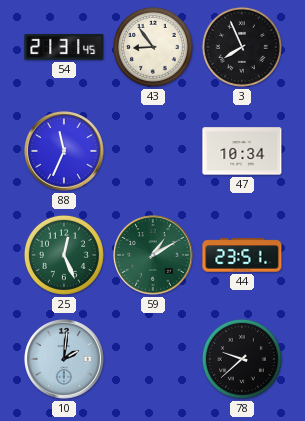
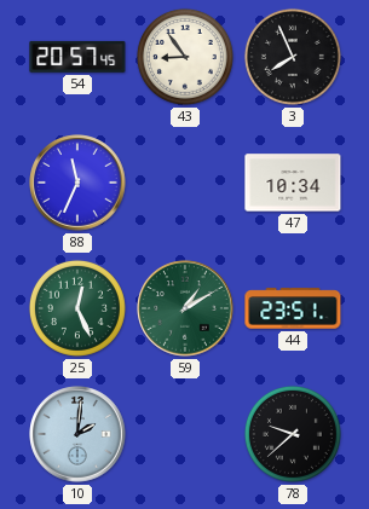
54: 21:31 -> 20:57 (77, 57)
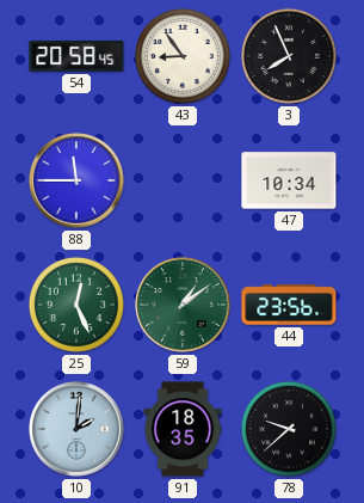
54: 20:57 -> 20:58 (76, 56)
88: 11:34 -> 11:45 (76, 180)
59: 1:10 -> 1:09 (183, 305)
44: 23:51 -> 23:56 (289, 305)
91: none -> 18:35 (183, 429)
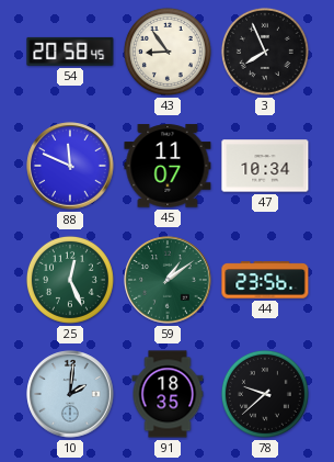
88: 11:45 -> 11:49 (70, 166)
45: none -> 11:07 (168, 166)
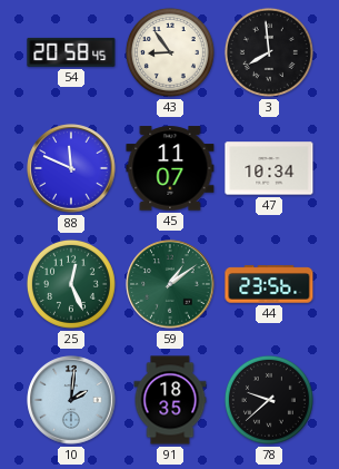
3: 7:56 -> 7:59 (269, 52)
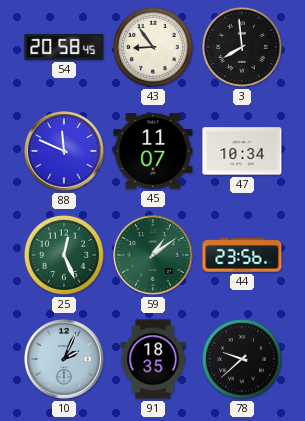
10: 2:01 -> 2:04 (64, 359)
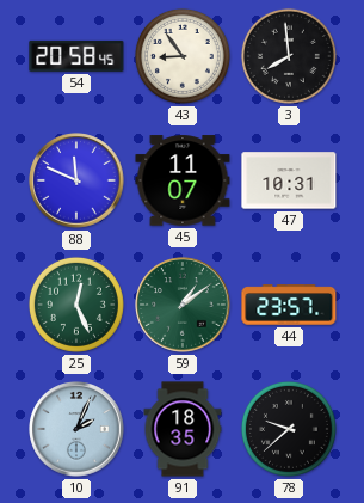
47: 10:34 -> 10:31 (289, 180)
44: 23:56 -> 23:57 (289, 305)
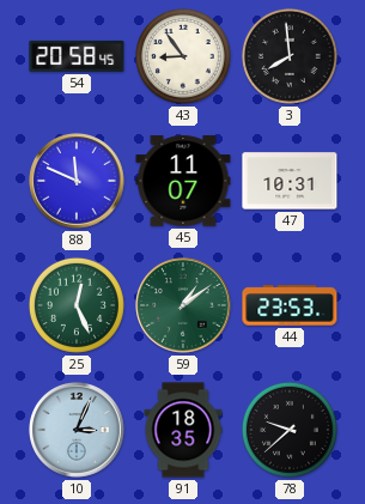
44: 23:57 -> 23:53 (290, 305)
10: 2:04 -> 3:04 (77, 430)
